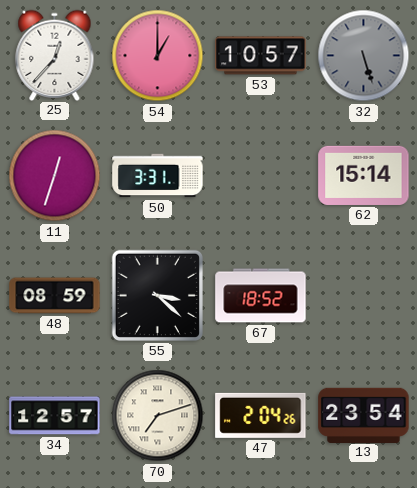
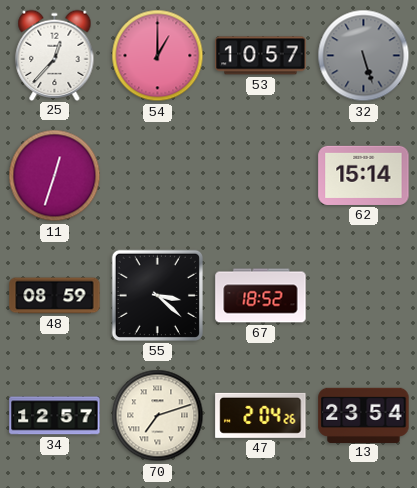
50: 3:31 -> none (158, 176)
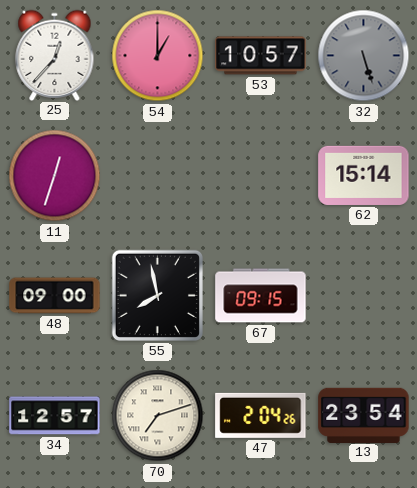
48: 08:59 -> 09:00 (55, 296)
55: 3:22 -> 7:58 (157, 295)
67: 18:52 -> 09:15 (261, 296)
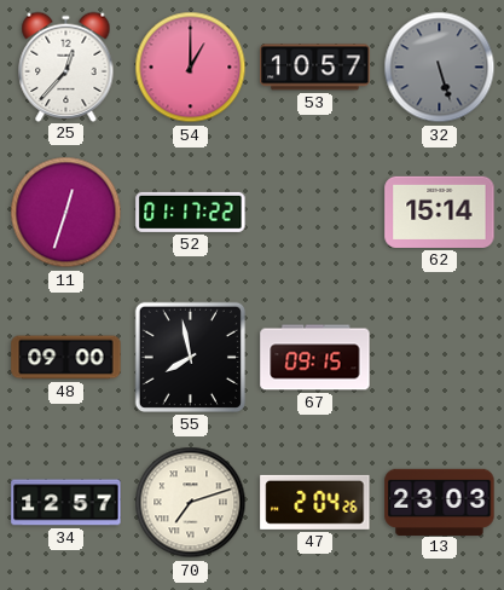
52: none -> 01:17 (191, 212)
13: 23:54 -> 23:03 (440, 502)
